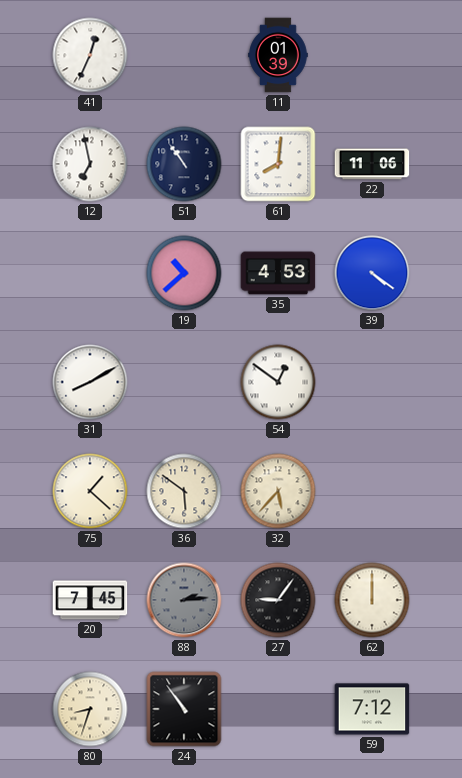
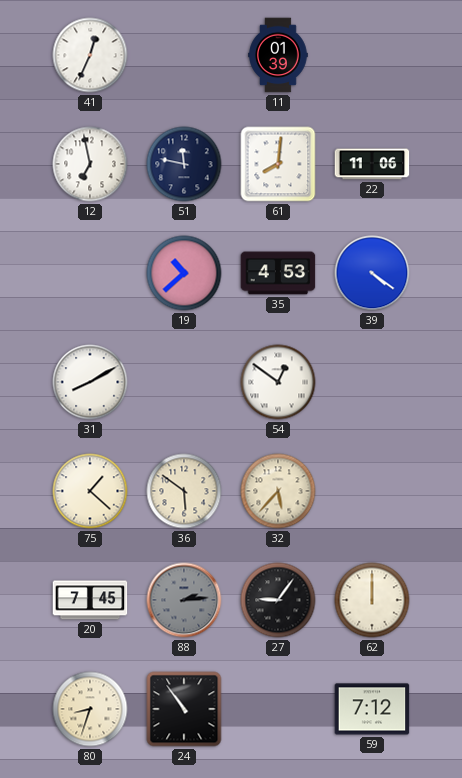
51: 10:54 -> 11:47 (184, 164)
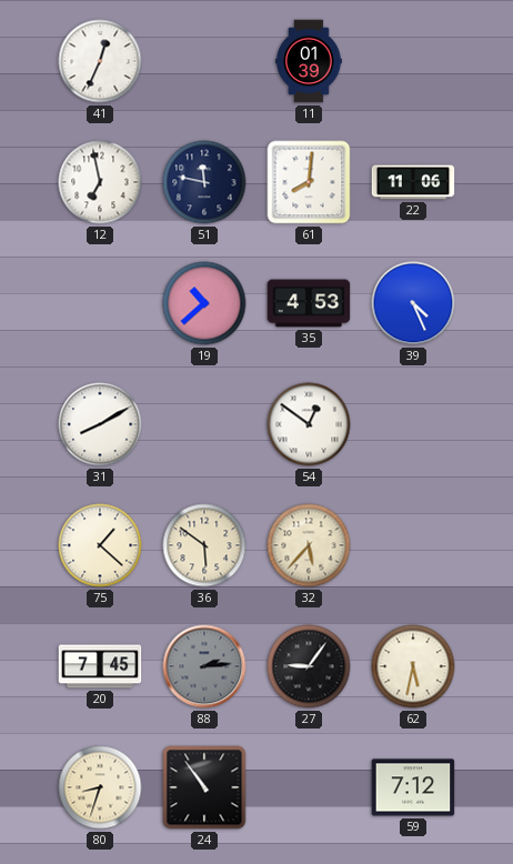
39: 4:21 -> 4:26 (413, 303)
62: 12:00 -> 5:32 (413, 666)
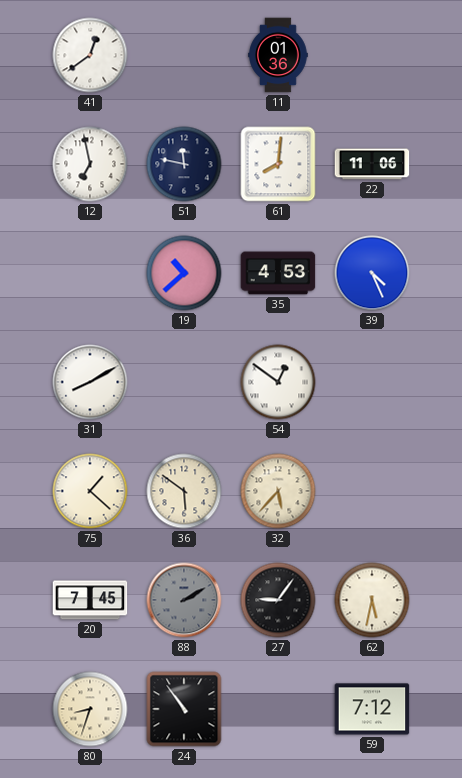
41: 12:34 -> 12:39 (90, 55)
11: 01:39 -> 01:36 (278, 55)
88: 2:14 -> 2:10 (184, 600)
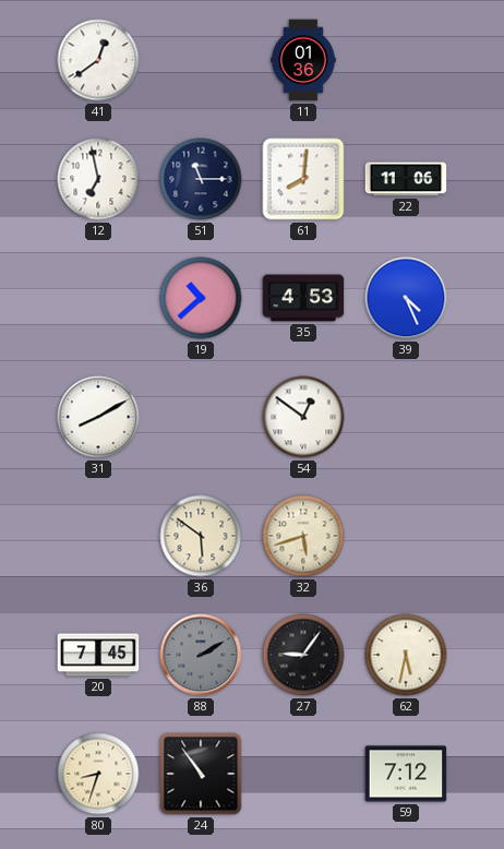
51: 11:47 -> 11:15 (201, 179)
75: 1:22 -> none (90, 491)
32: 5:37 -> 5:42 (303, 536)
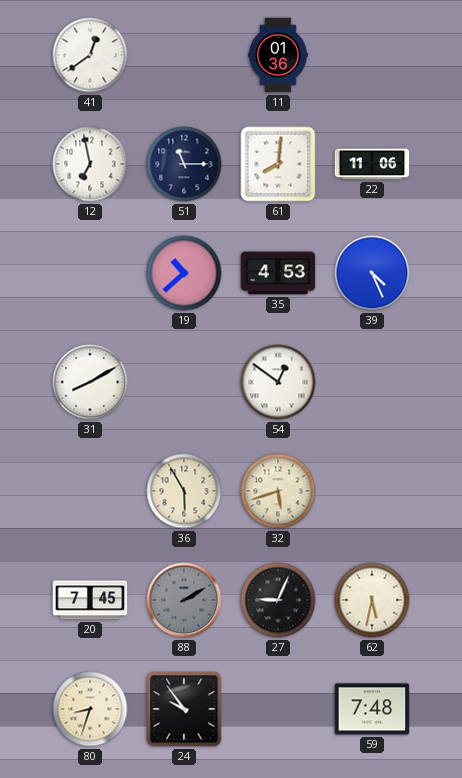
36: 5:51 -> 5:55 (184, 491)
27: 9:06 -> 9:04 (278, 600)
24: 10:54 -> 9:54 (184, 709)
59: 7:12 -> 7:48 (372, 709)
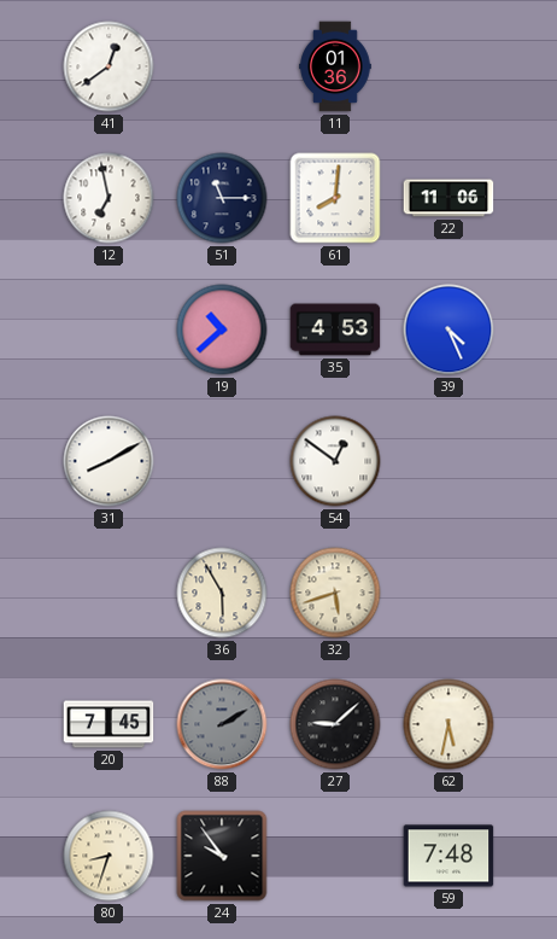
27: 9:04 -> 9:08 (335, 724)
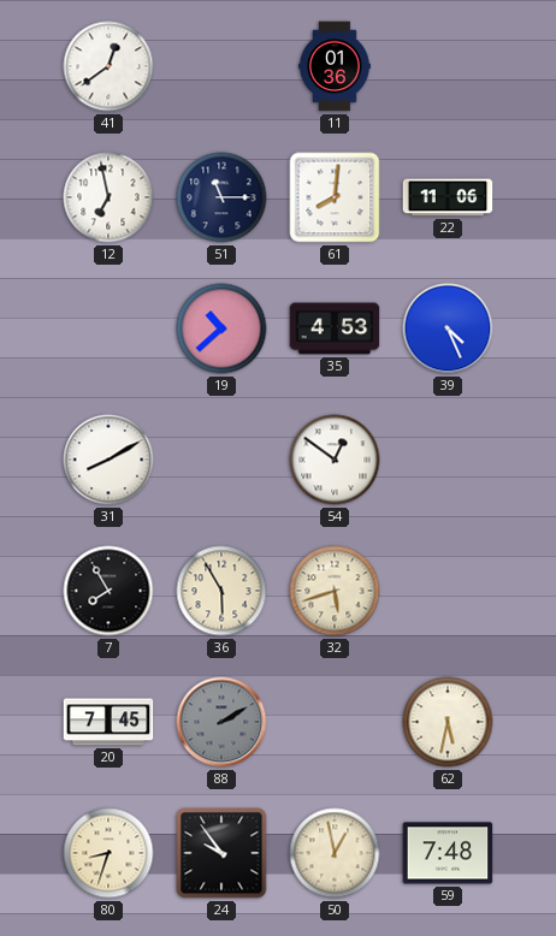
7: none -> 7:55 (108, 591)
27: 9:08 -> none (335, 724)
50: none -> 12:58 (335, 853)
